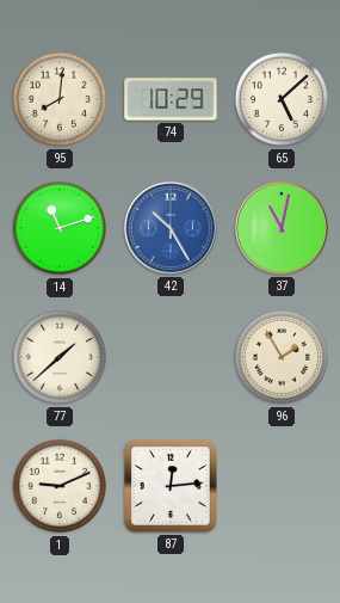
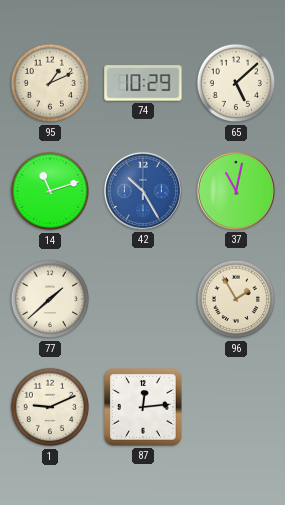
95: 8:01 -> 1:11 (50, 83)
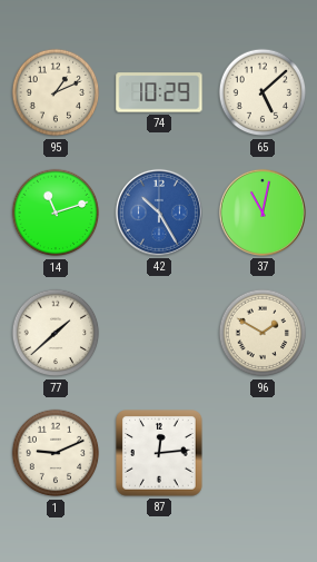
96: 1:55 -> 1:50 (262, 333)
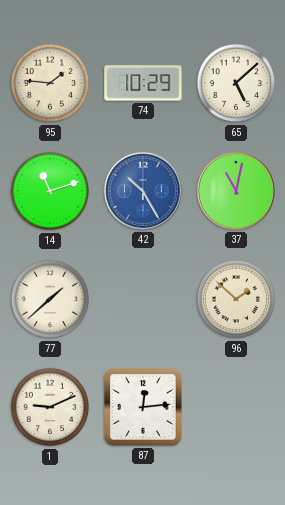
95: 1:11 -> 1:46 (50, 83)
96: 1:50 -> 1:52 (236, 299)
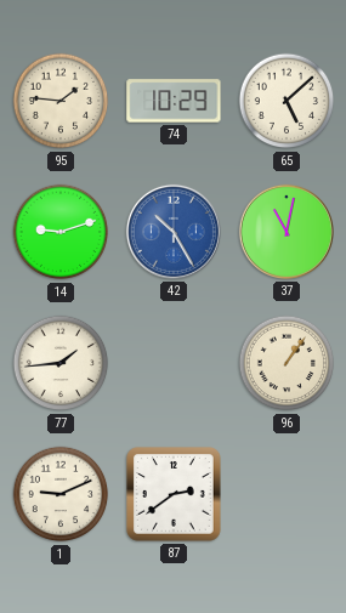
14: 11:12 -> 9:12 (61, 232)
77: 1:38 -> 1:44 (61, 363)
96: 1:52 -> 1:06 (287, 363)
87: 12:14 -> 2:39 (174, 494)
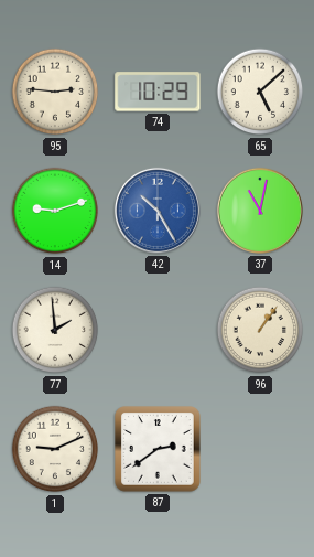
95: 1:46 -> 2:46 (55, 92)
77: 1:44 -> 1:59 (55, 330)
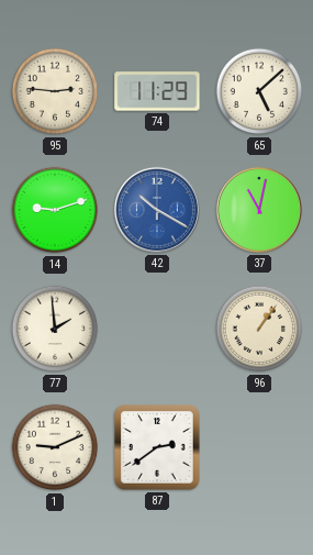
74: 10:29 -> 11:29 (157, 91)
42: 10:25 -> 10:20 (157, 210)
